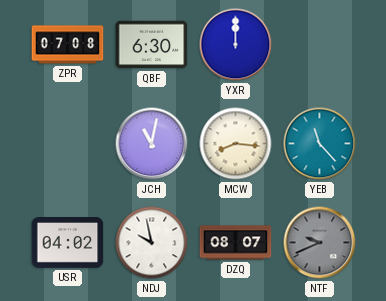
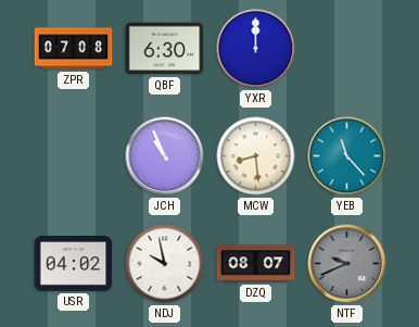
JCH: 11:02 -> 10:56 (165, 156)
MCW: 8:16 -> 8:29 (256, 156)
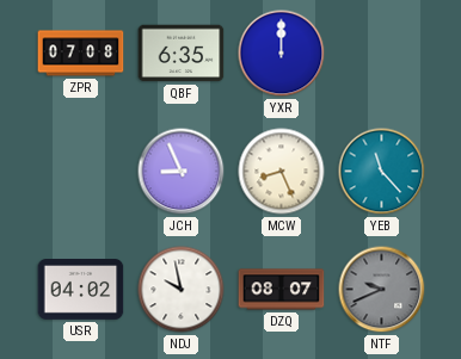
QBF: 6:30 -> 6:35 (182, 54)
JCH: 10:56 -> 8:56 (182, 172)
MCW: 8:29 -> 8:26 (282, 172)
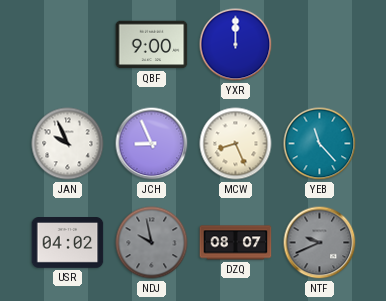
ZPR: 07:08 -> none (81, 54)
QBF: 6:35 -> 9:00 (152, 45)
JAN: none -> 9:56 (68, 144)
NDJ dial: white -> grey (152, 243)
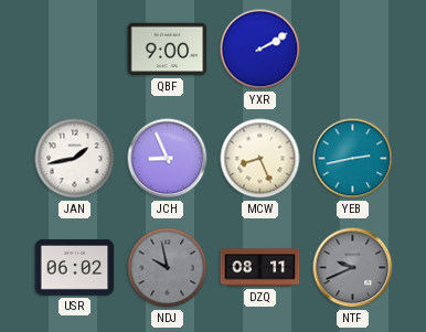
YXR: 12:00 -> 2:10 (260, 50)
JAN: 9:56 -> 1:43 (75, 159)
YEB: 11:23 -> 2:43 (353, 159)
USR: 04:02 -> 06:02 (75, 268)
DZQ: 08:07 -> 08:11 (260, 268)
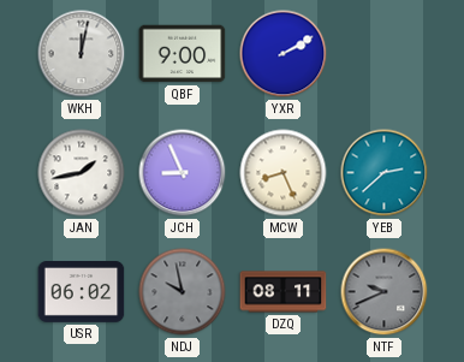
WKH: none -> 12:02 (82, 54)
YEB: 2:43 -> 2:38 (385, 173)
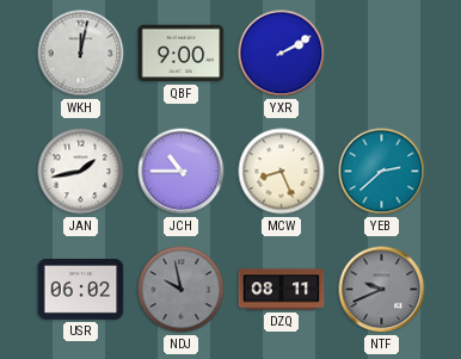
JCH: 8:56 -> 10:45 (182, 172)
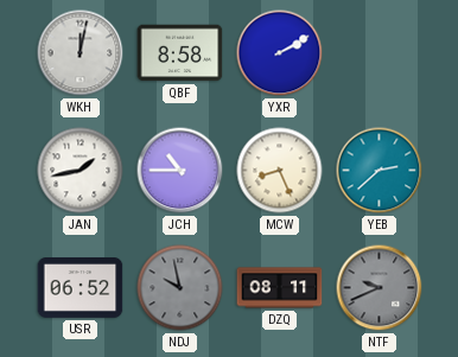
QBF: 9:00 -> 8:58 (180, 53)
USR: 06:02 -> 06:52 (81, 288)
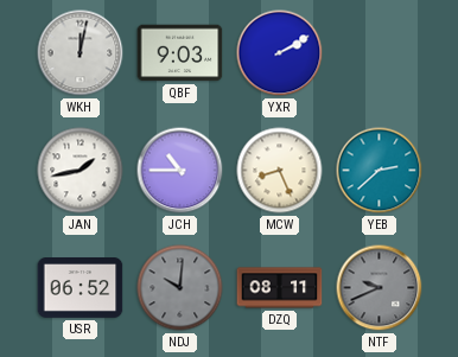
QBF: 8:58 -> 9:03 (180, 53)
NDJ: 9:58 -> 10:01 (180, 288)
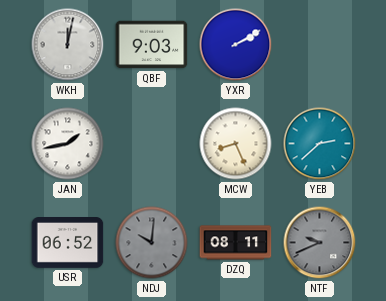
JCH: 10:45 -> none (180, 171)
